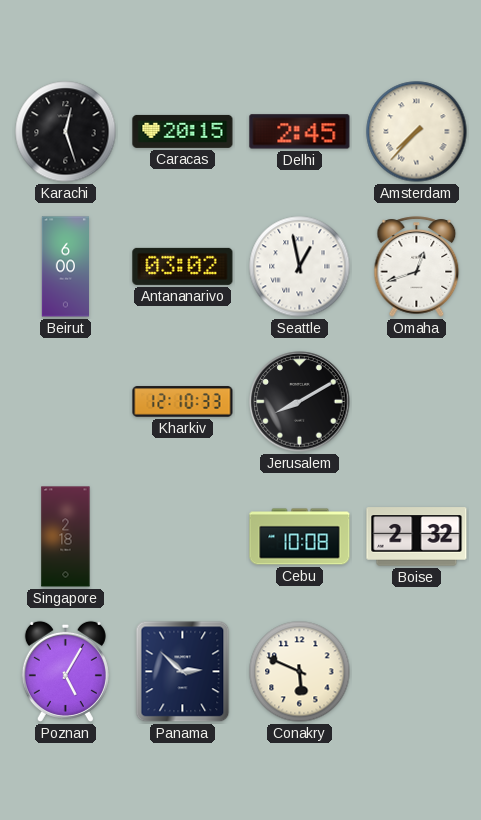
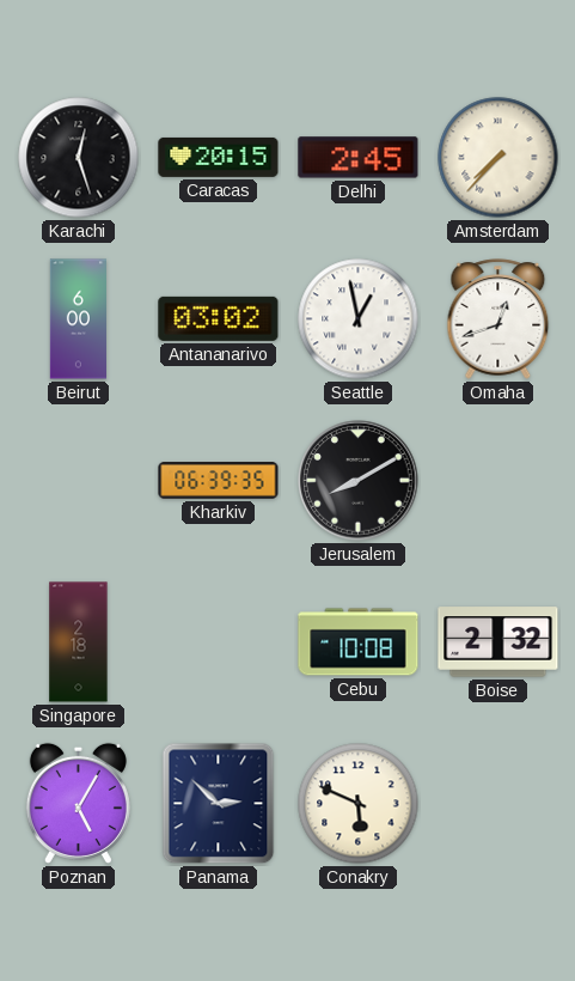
Kharkiv: 12:10 -> 06:39 (219, 481)
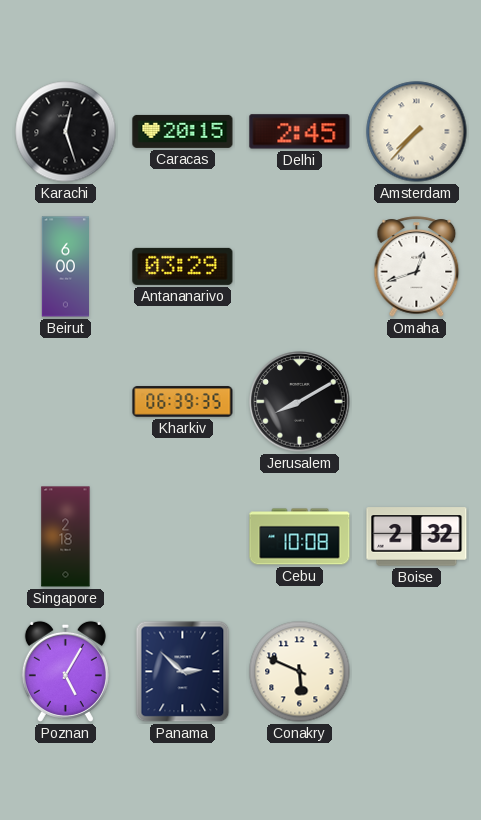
Antananarivo: 03:02 -> 03:29 (183, 266)
Seattle: 12:58 -> none (359, 319)
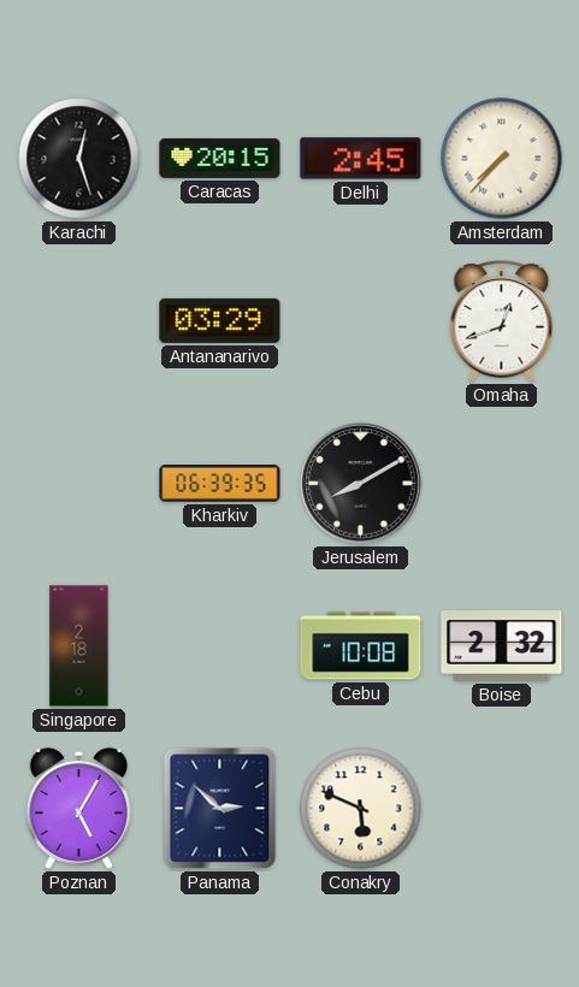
Beirut: 6:00 -> none (65, 267)
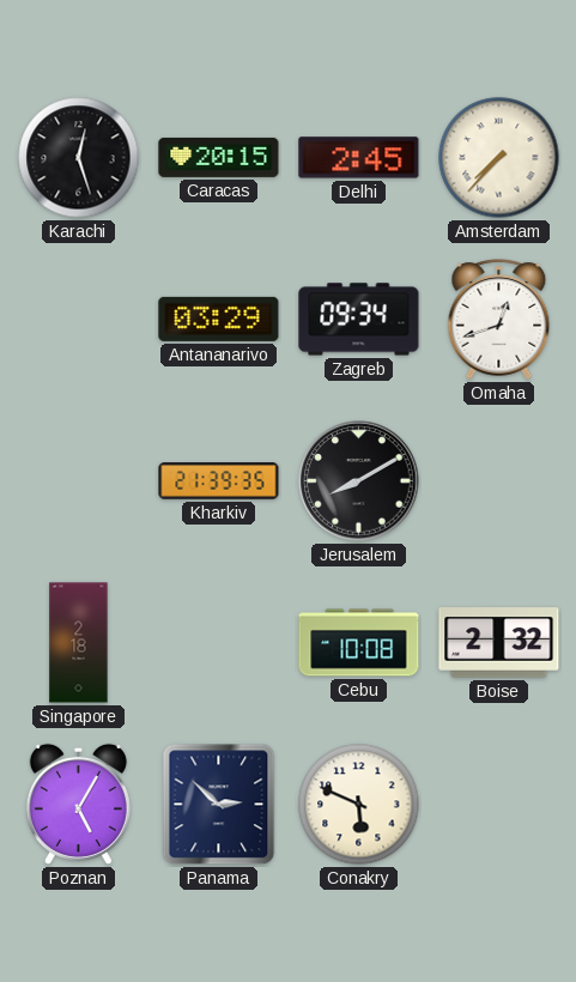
Zagreb: none -> 09:34 (359, 320)
Kharkiv: 06:39 -> 21:39 (219, 481)
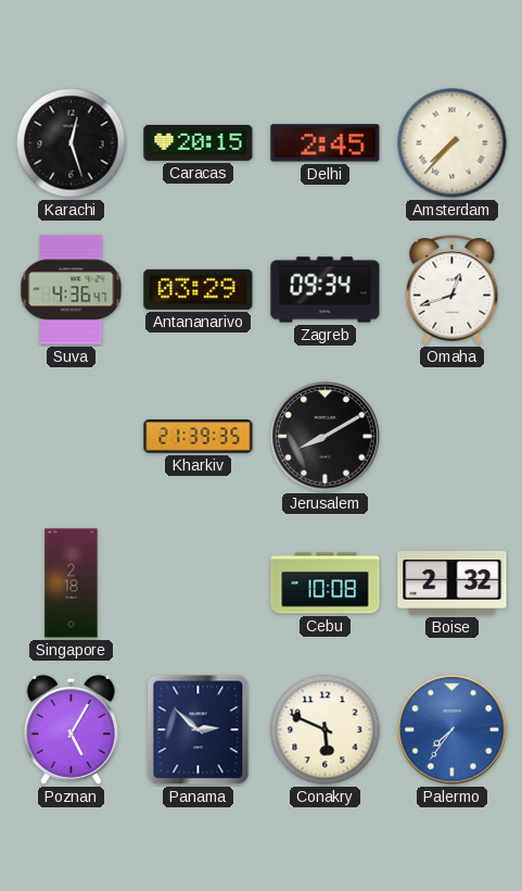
Suva: none -> 4:36 (72, 290)
Palermo: none -> 7:36 (453, 730)
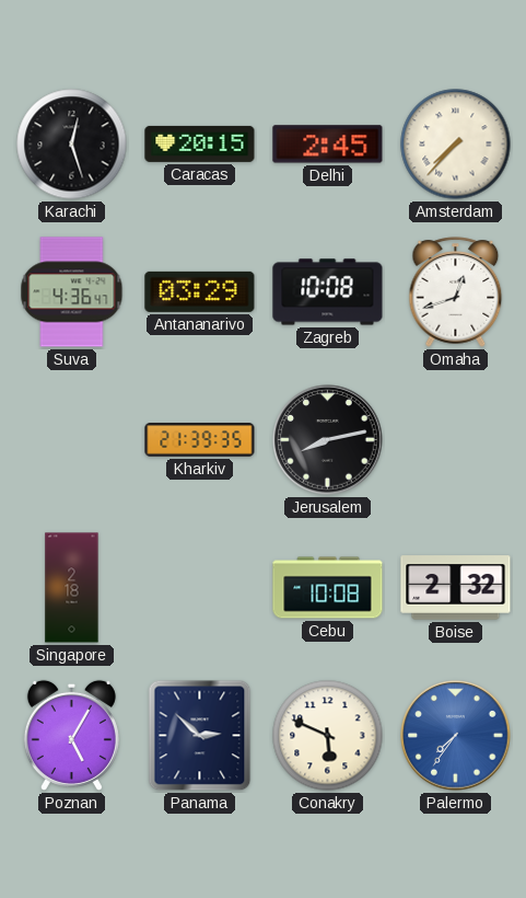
Zagreb: 09:34 -> 10:08 (328, 292)
Jerusalem: 8:10 -> 8:13 (328, 440)
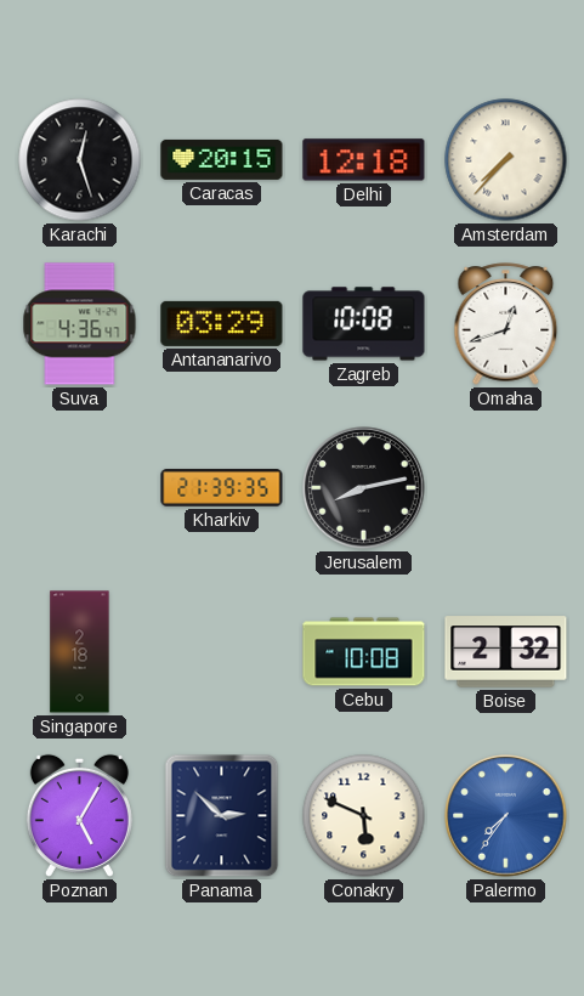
Delhi: 2:45 -> 12:18 (364, 160)
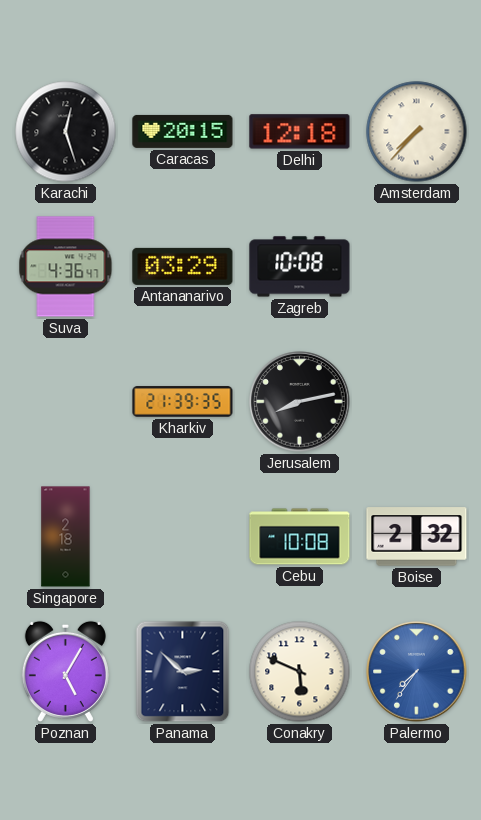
Omaha: 12:42 -> none (506, 324)
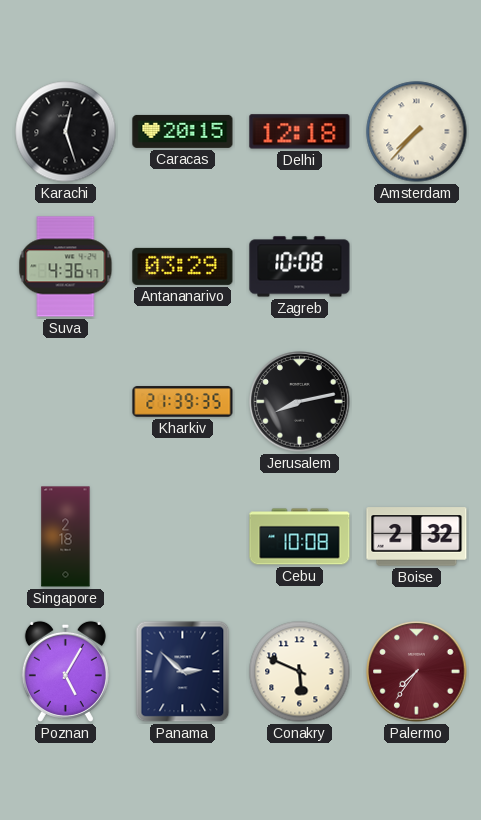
Palermo dial: blue -> burgundy (417, 672)
